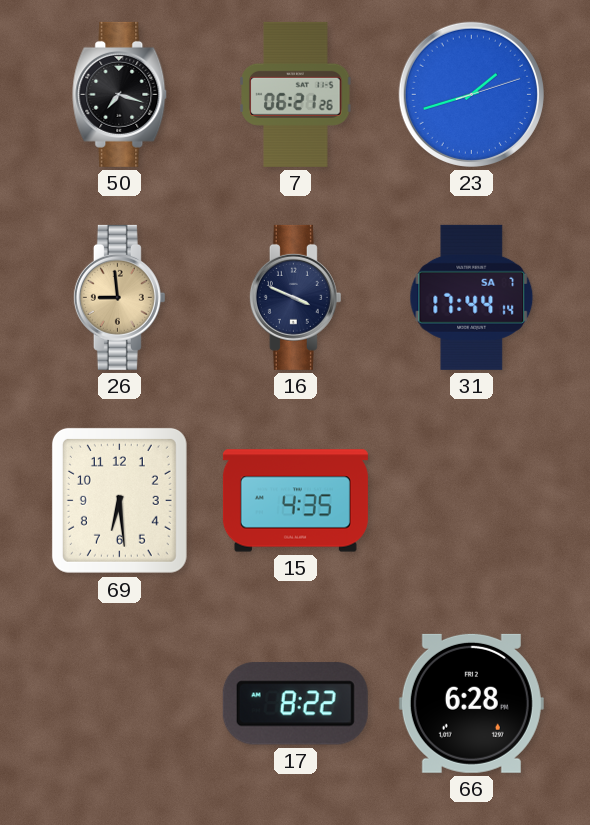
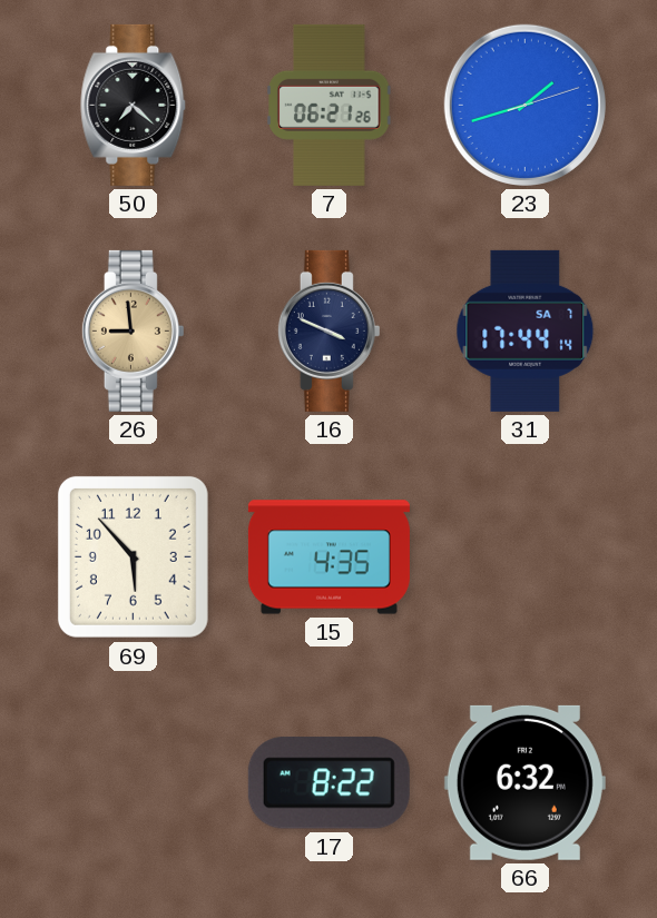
50: 7:18 -> 7:22 (134, 105)
69: 6:29 -> 5:53 (133, 556)
66: 6:28 -> 6:32 (524, 782)
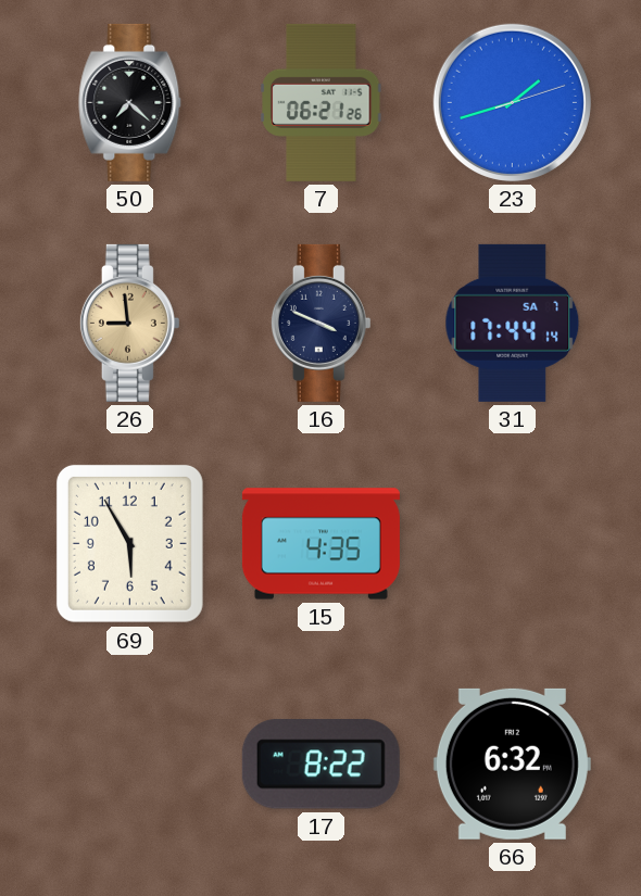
69: 5:53 -> 5:55 (129, 543)
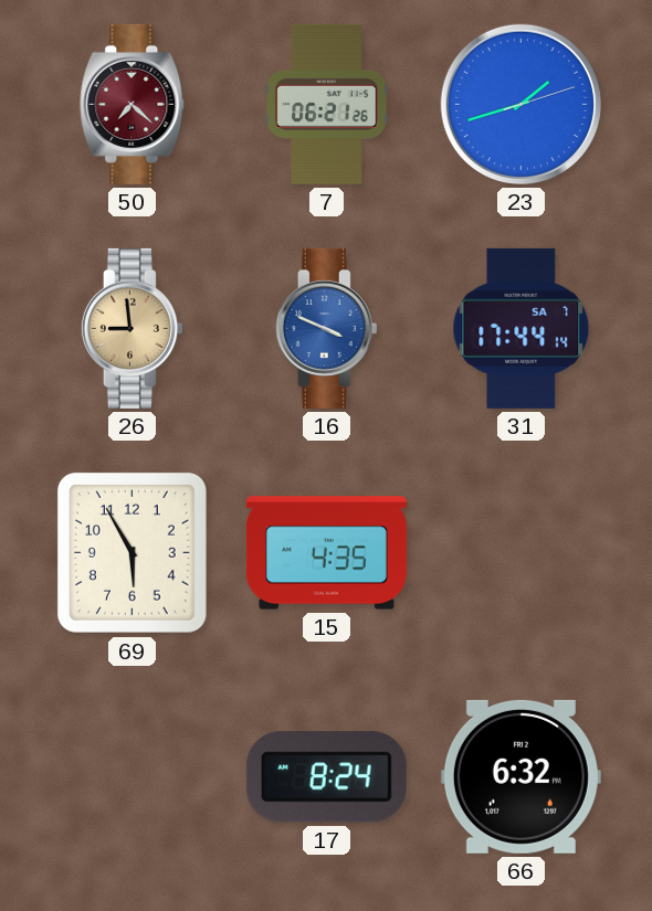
50 dial: black -> burgundy (133, 104)
16 dial: navy -> blue (326, 328)
17: 8:22 -> 8:24 (326, 777)
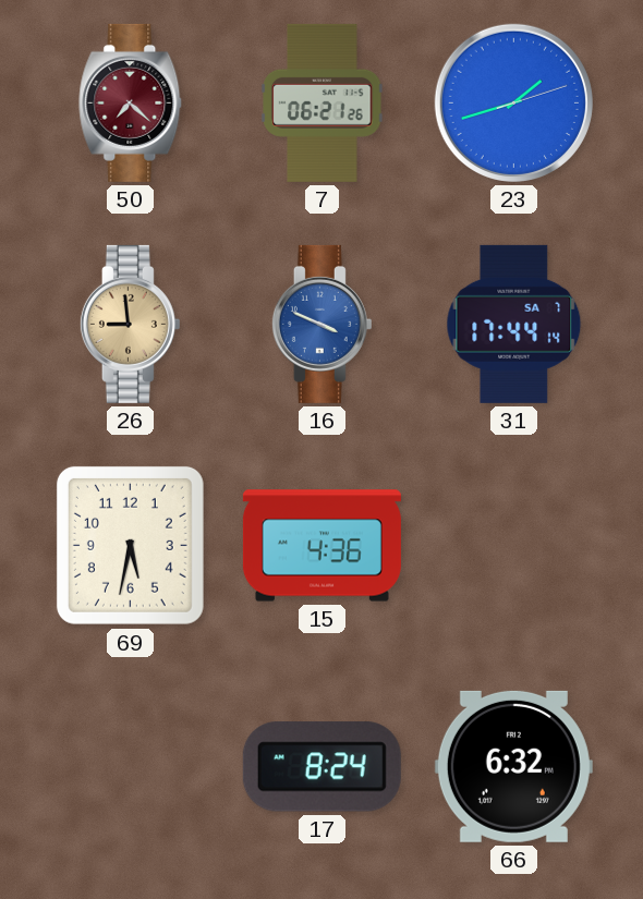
69: 5:55 -> 5:32 (130, 545)
15: 4:35 -> 4:36 (321, 546)
